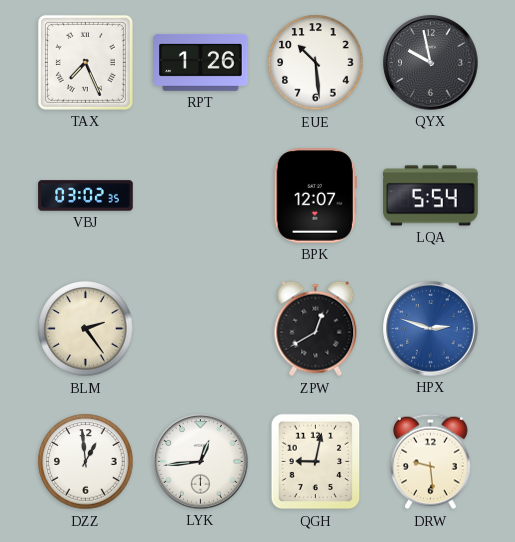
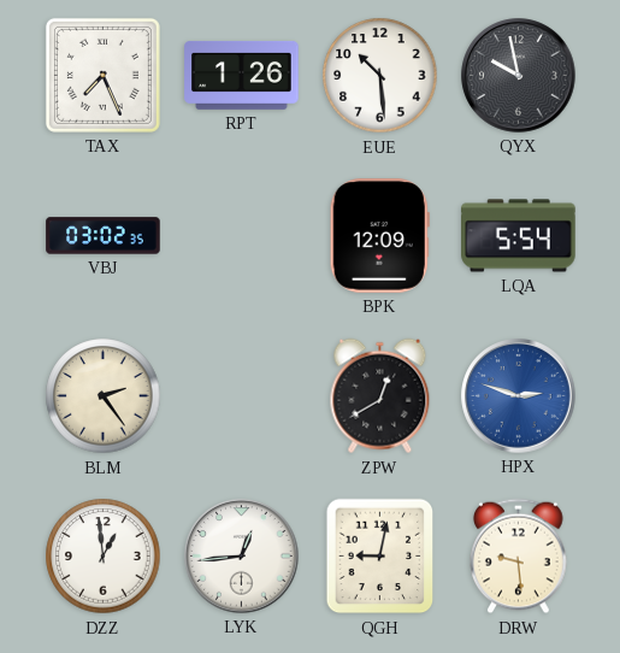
BPK: 12:07 -> 12:09 (379, 236)
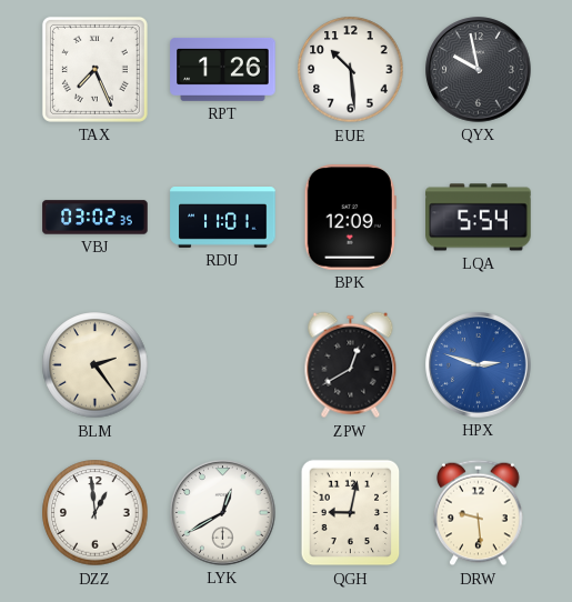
RDU: none -> 11:01 (223, 218)
LYK: 12:44 -> 12:40 (223, 513)
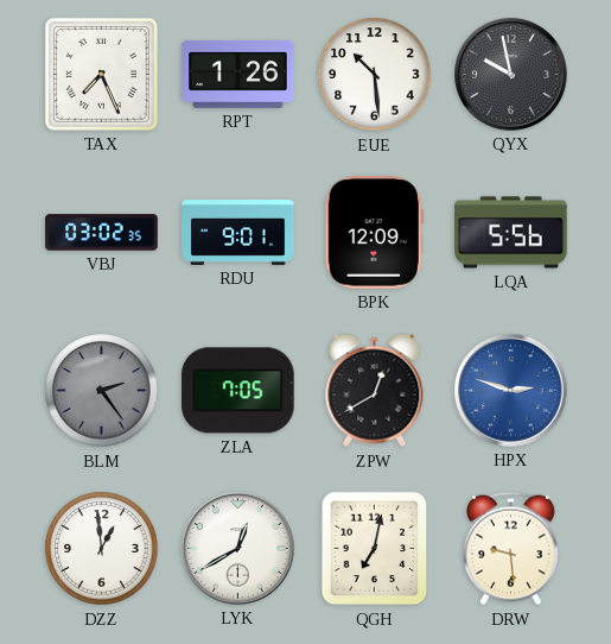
RDU: 11:01 -> 9:01 (238, 233)
LQA: 5:54 -> 5:56 (511, 233)
BLM dial: cream -> grey (102, 391)
ZLA: none -> 7:05 (238, 391)
QGH: 9:02 -> 7:02 (375, 549)
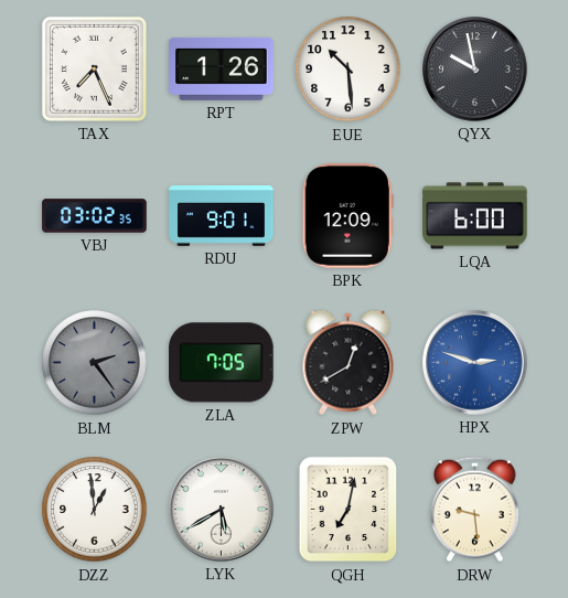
LQA: 5:56 -> 6:00 (475, 216)
LYK: 12:40 -> 5:40 (222, 510)
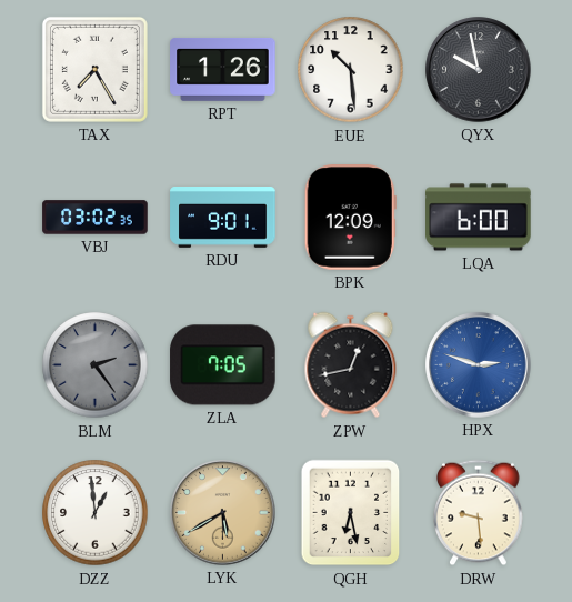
TAX: 7:26 -> 7:25 (94, 69)
ZPW: 12:40 -> 12:43 (351, 365)
LYK dial: white -> champagne (223, 513)
QGH: 7:02 -> 6:28 (351, 513)
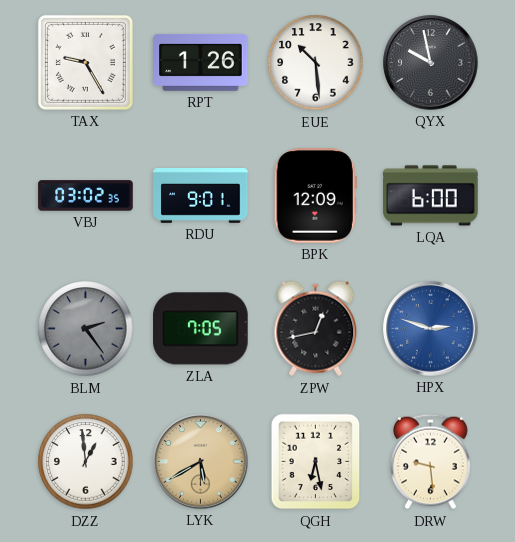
TAX: 7:25 -> 9:25 (85, 62)
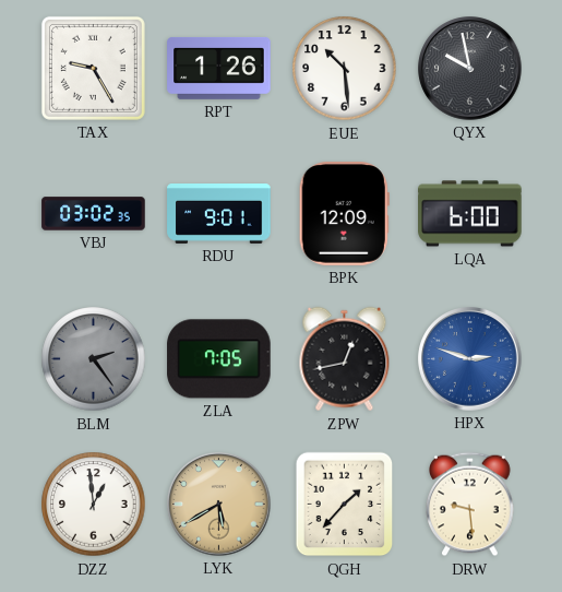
QGH: 6:28 -> 1:37 (345, 505)
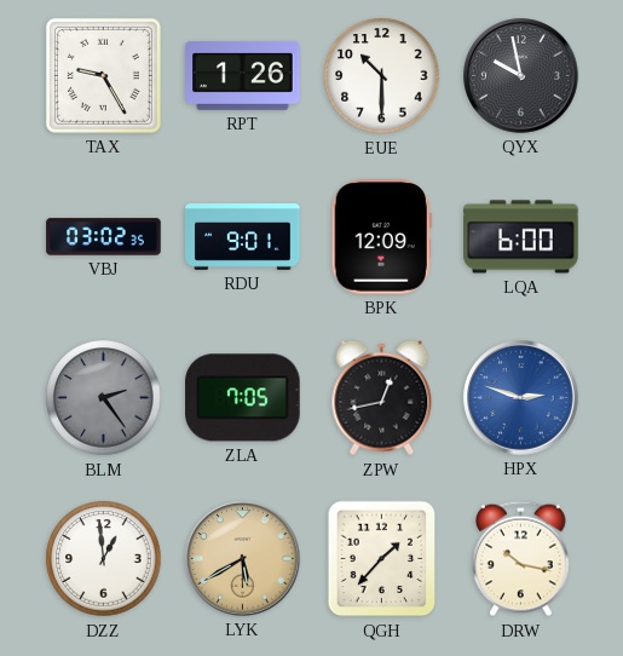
EUE: 10:29 -> 10:30 (382, 76)
DRW: 9:29 -> 10:17 (521, 559)
